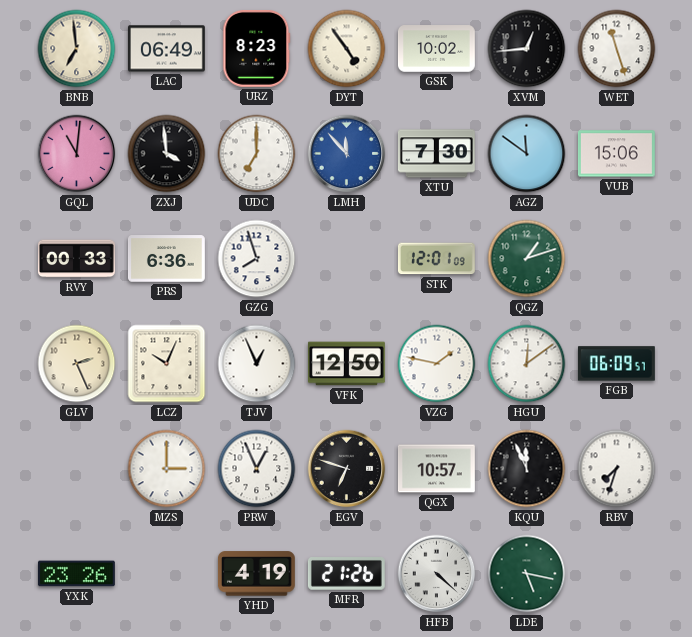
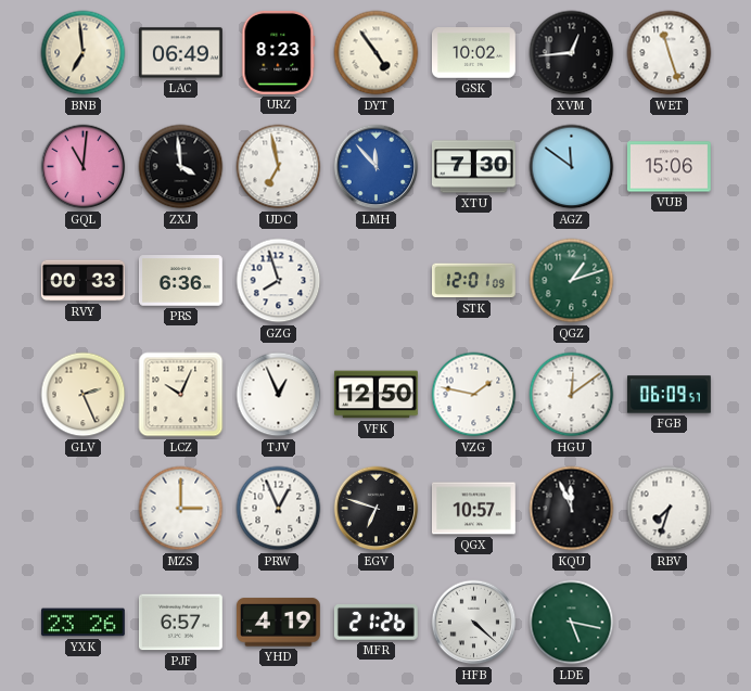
UDC: 7:00 -> 6:58 (279, 167)
PJF: none -> 6:57 (180, 623)
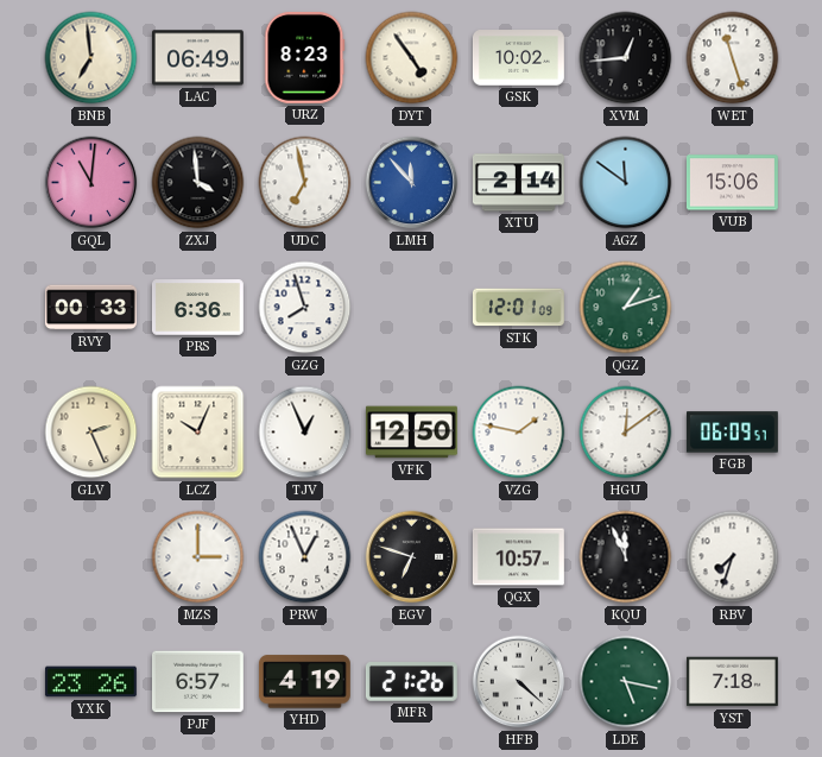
XTU: 7:30 -> 2:14 (518, 183)
YST: none -> 7:18 (732, 682)
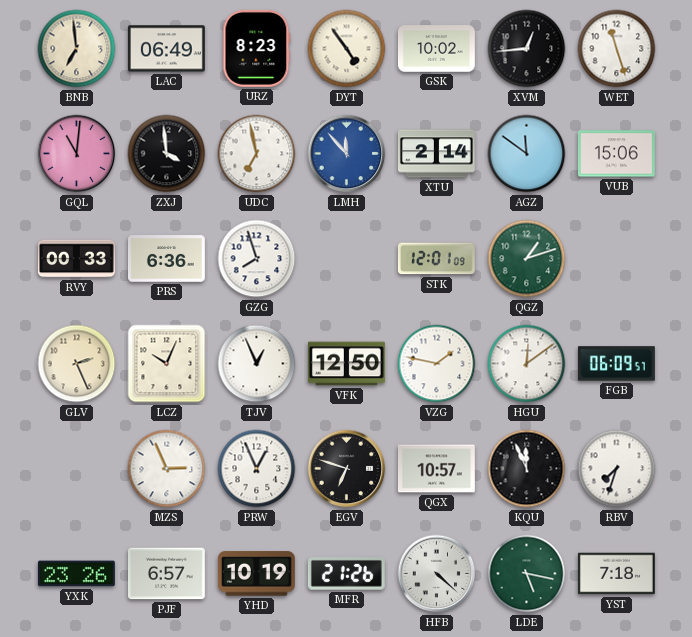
MZS: 3:00 -> 2:56 (167, 469)
YHD: 4:19 -> 10:19 (256, 574)
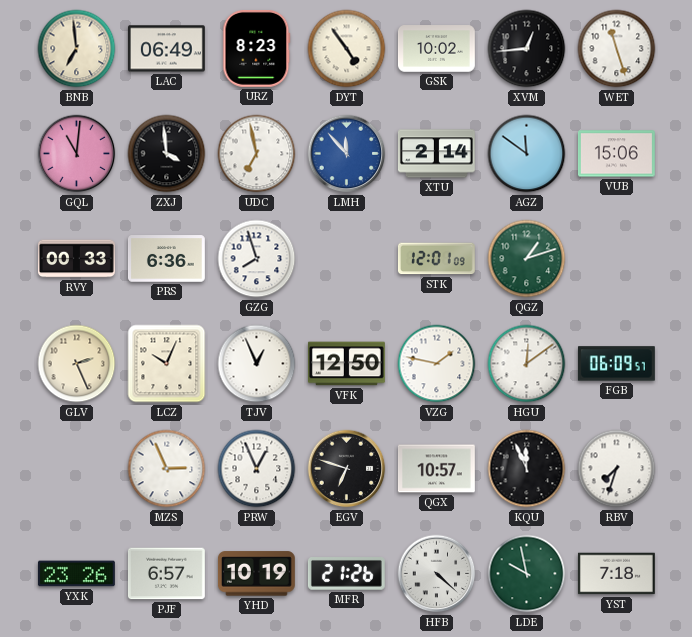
LDE: 5:17 -> 9:58 (527, 574)
